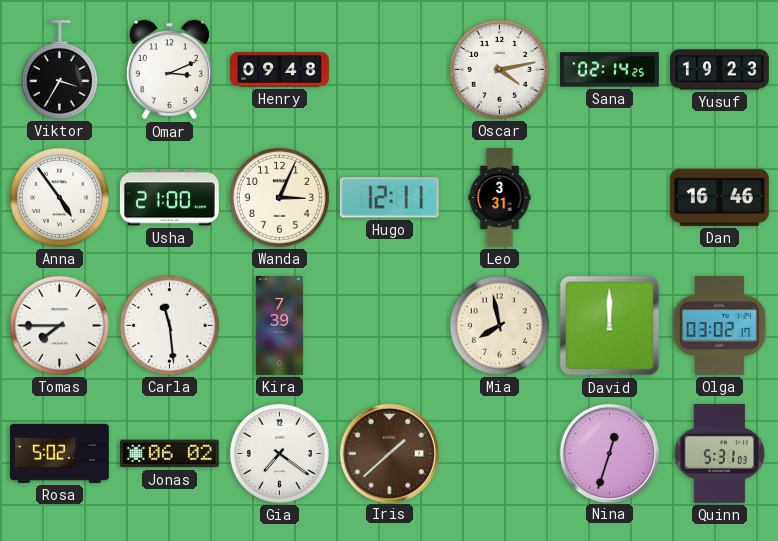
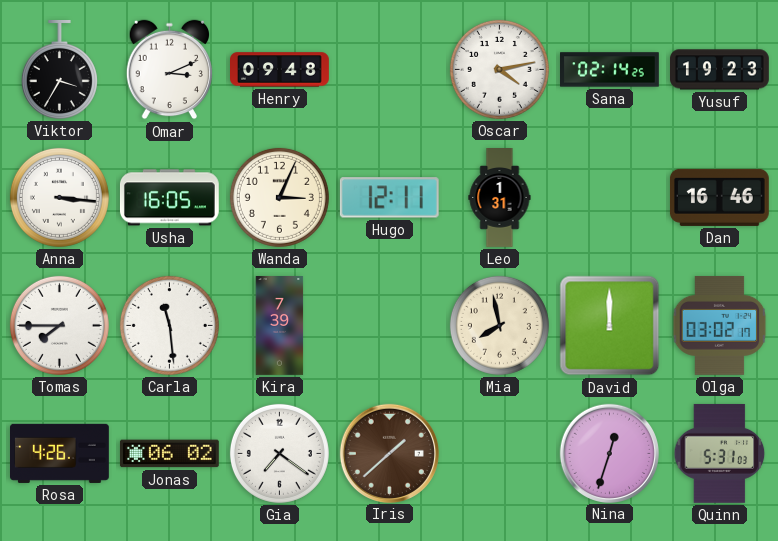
Anna: 4:54 -> 3:16 (59, 197)
Usha: 21:00 -> 16:05 (169, 198)
Leo: 3:31 -> 1:31 (500, 198)
Rosa: 5:02 -> 4:26 (60, 453)
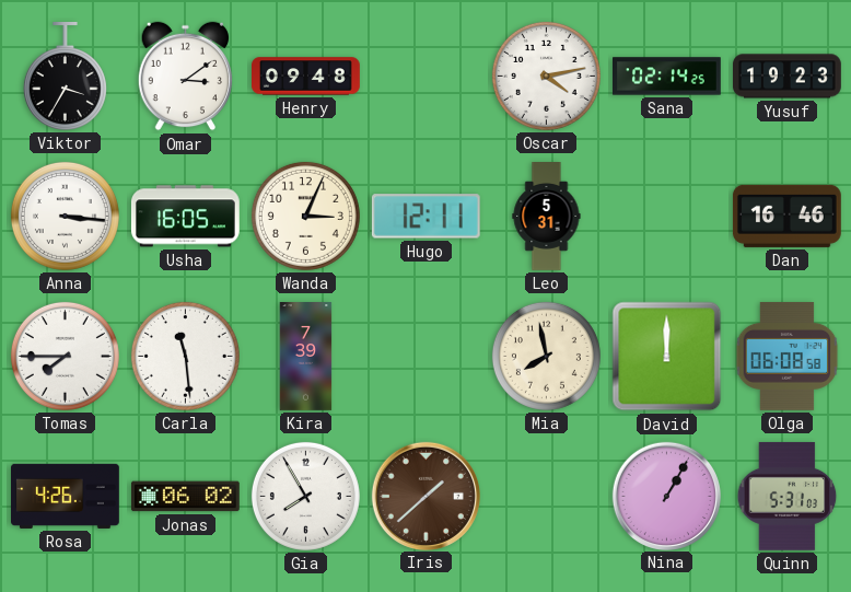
Omar: 3:11 -> 3:09 (185, 77)
Leo: 1:31 -> 5:31 (547, 217)
Olga: 03:02 -> 06:08 (788, 357)
Gia: 7:21 -> 7:55 (305, 496)
Nina: 12:33 -> 1:05 (666, 496)
